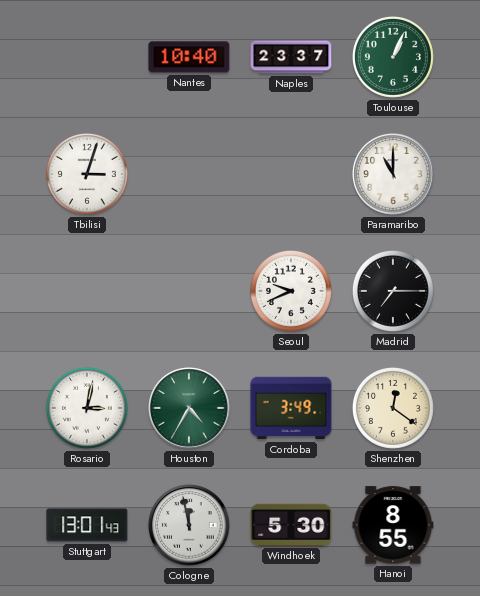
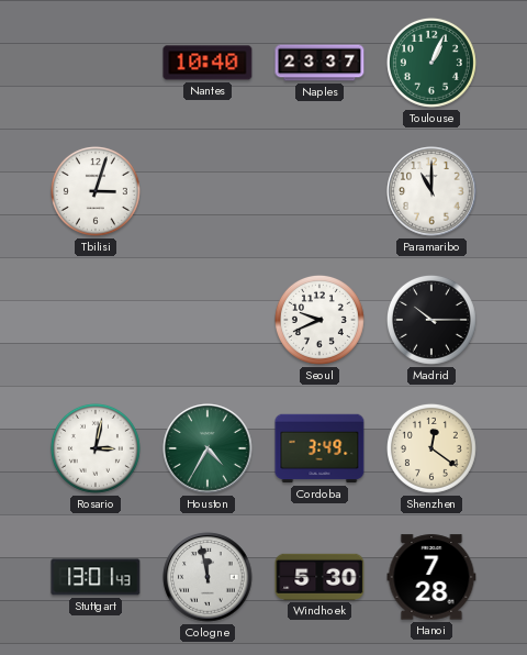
Madrid: 7:15 -> 10:15 (431, 320)
Hanoi: 8:55 -> 7:28 (431, 577)
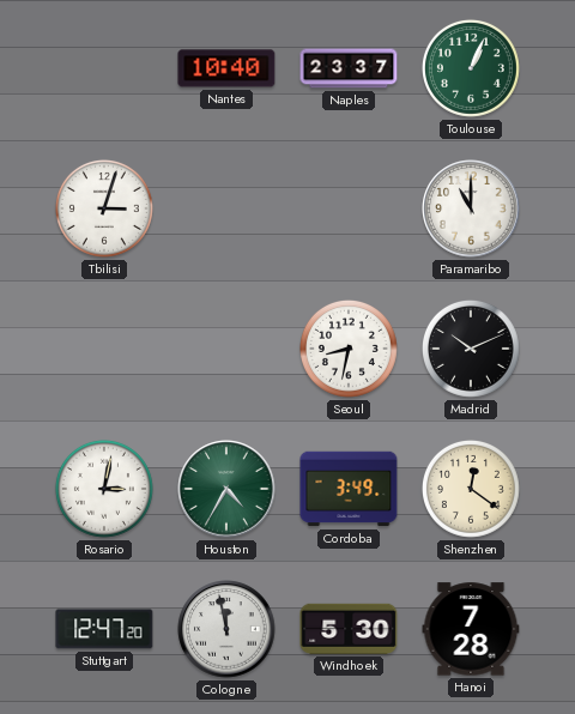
Seoul: 9:41 -> 8:32 (349, 349)
Madrid: 10:15 -> 10:11 (471, 349)
Stuttgart: 13:01 -> 12:47 (104, 629)
